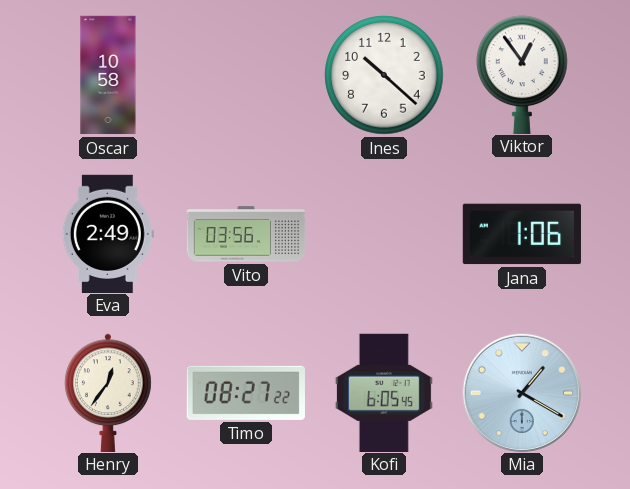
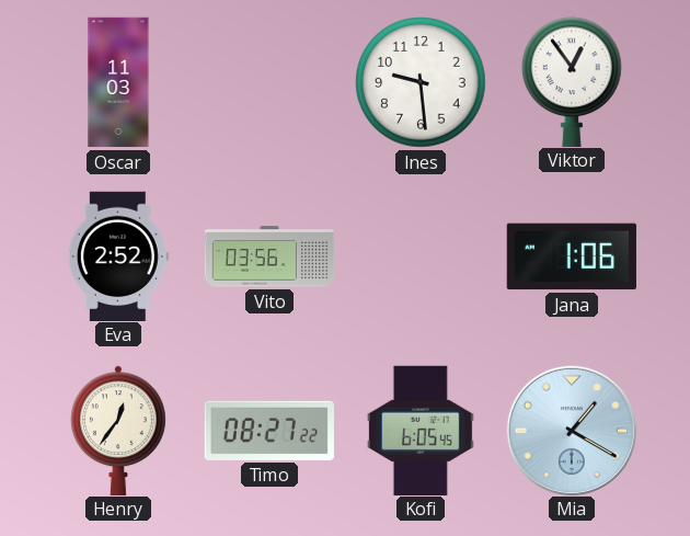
Oscar: 10:58 -> 11:03 (118, 82)
Ines: 10:22 -> 9:29 (421, 82)
Eva: 2:49 -> 2:52 (118, 255)
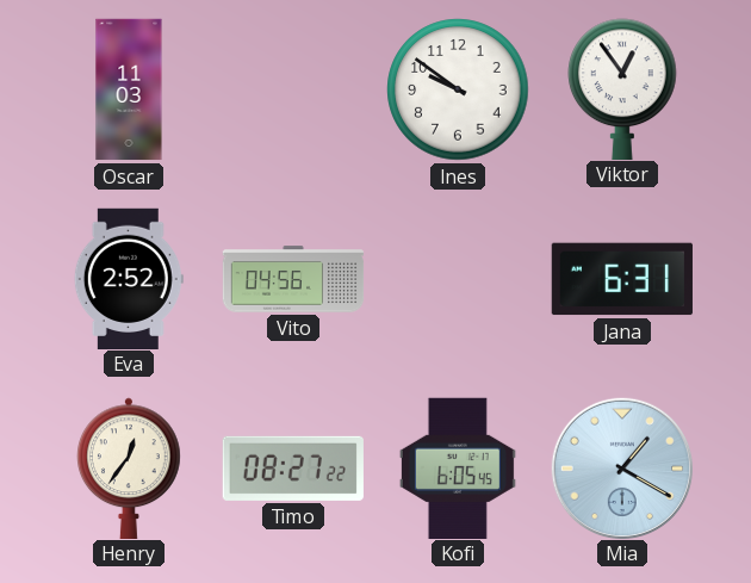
Ines: 9:29 -> 9:51 (458, 89)
Vito: 03:56 -> 04:56 (293, 279)
Jana: 1:06 -> 6:31 (622, 279)
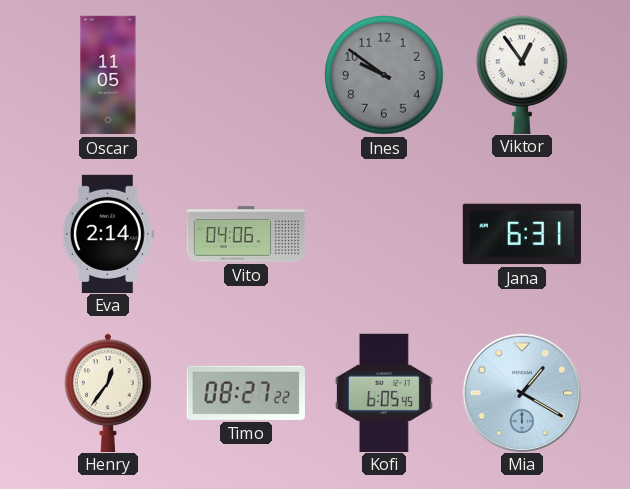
Oscar: 11:03 -> 11:05 (108, 75)
Ines dial: white -> grey (384, 75)
Eva: 2:52 -> 2:14 (108, 233)
Vito: 04:56 -> 04:06 (246, 234)
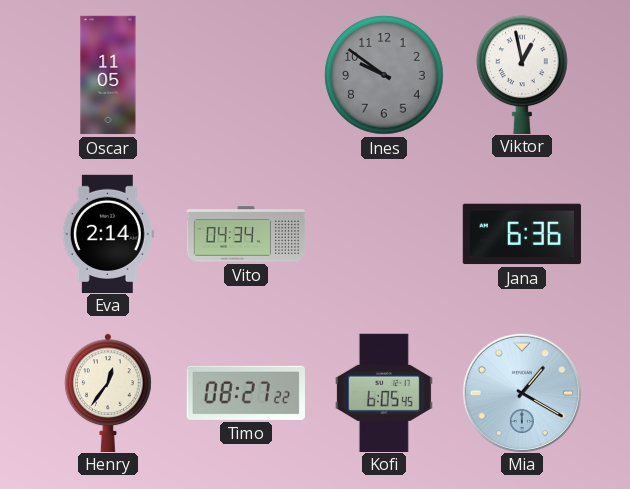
Viktor: 12:54 -> 12:58 (522, 74)
Vito: 04:06 -> 04:34 (246, 234)
Jana: 6:31 -> 6:36 (522, 234)
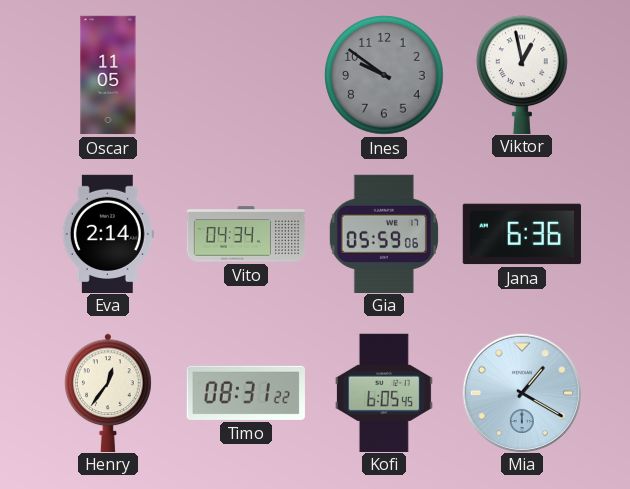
Gia: none -> 05:59 (384, 233)
Timo: 08:27 -> 08:31 (246, 393)
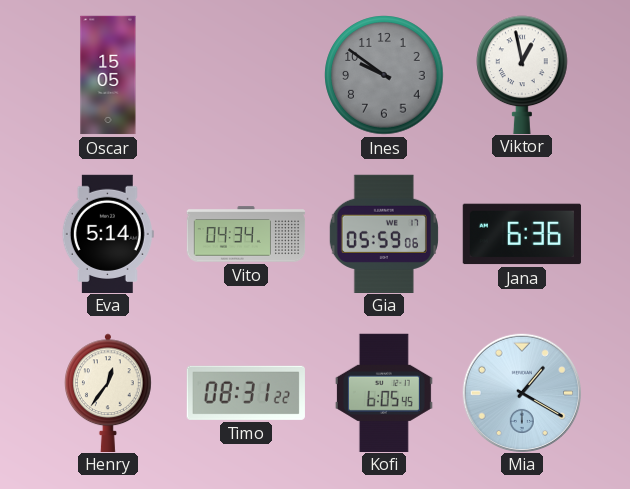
Oscar: 11:05 -> 15:05 (108, 75)
Eva: 2:14 -> 5:14 (108, 233)
